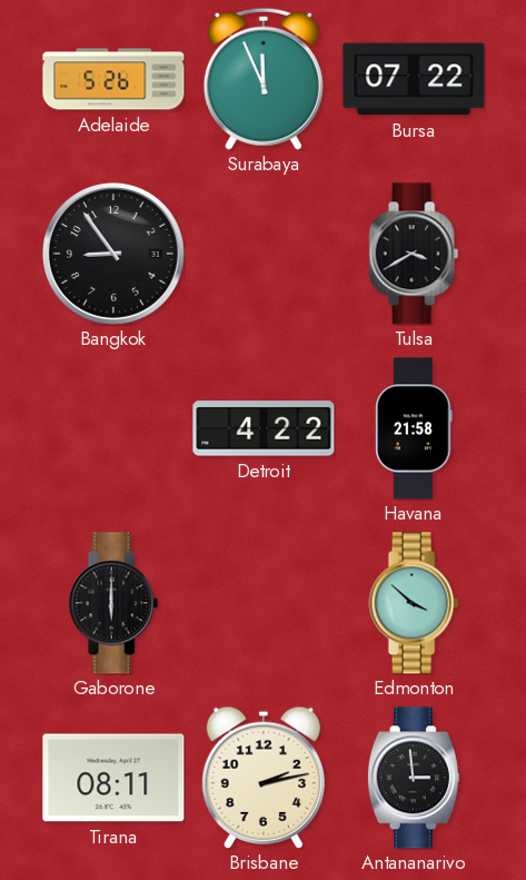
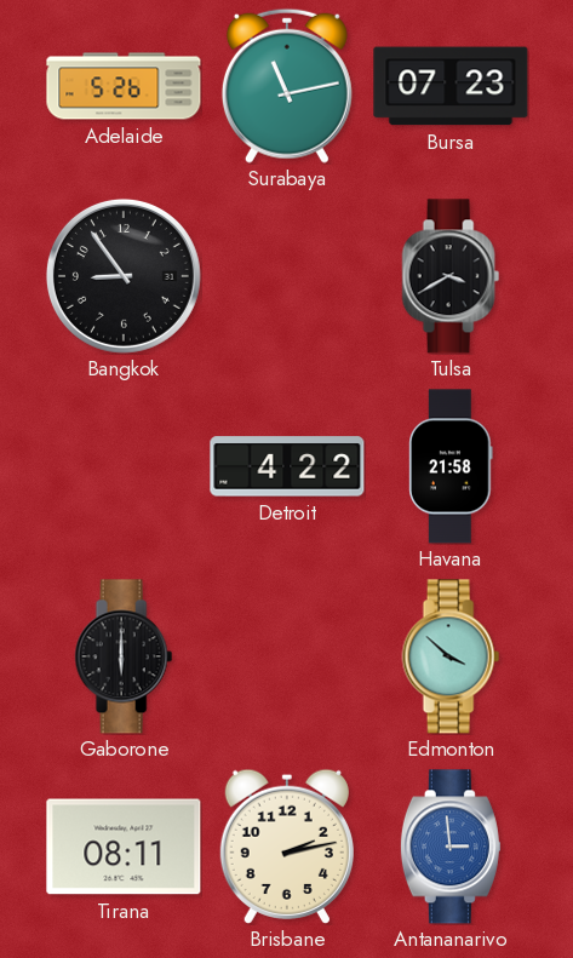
Surabaya: 11:56 -> 11:13 (287, 86)
Bursa: 07:22 -> 07:23 (451, 86)
Antananarivo dial: black -> blue (451, 847)
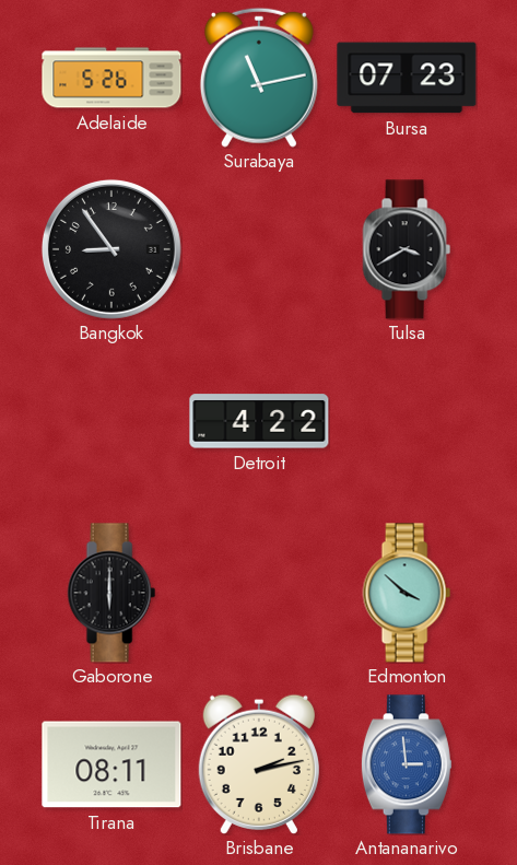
Havana: 21:58 -> none (451, 466)
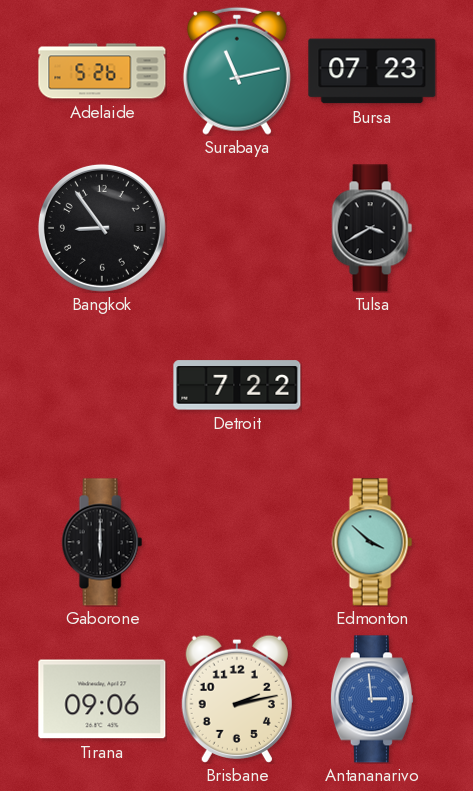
Detroit: 4:22 -> 7:22 (237, 385)
Tirana: 08:11 -> 09:06 (102, 699)
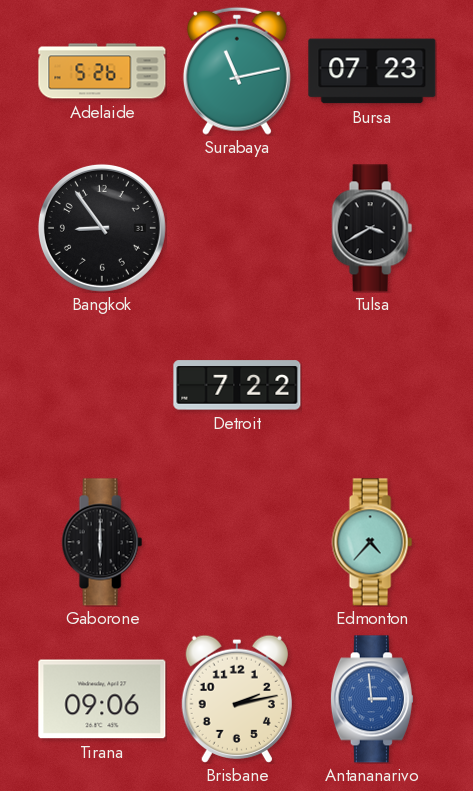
Edmonton: 3:52 -> 4:37 (372, 542)
